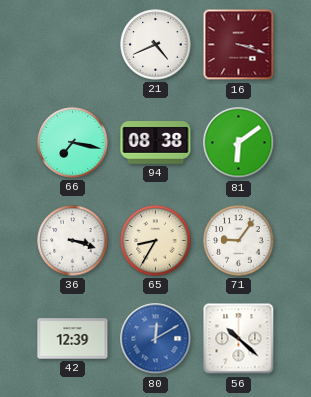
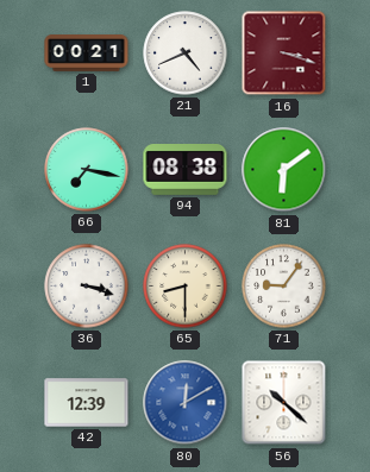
1: none -> 00:21 (87, 54)
65: 8:35 -> 8:30 (186, 287)
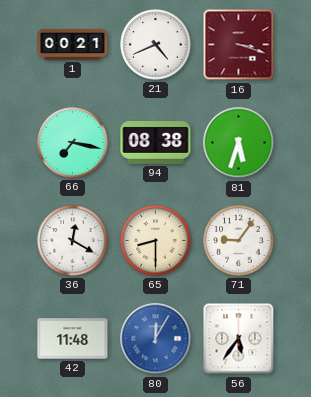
81: 6:09 -> 5:33 (239, 143)
36: 3:18 -> 12:20 (73, 241)
42: 12:39 -> 11:48 (73, 339)
80: 12:10 -> 12:05 (156, 339)
56: 10:22 -> 5:36 (239, 339)
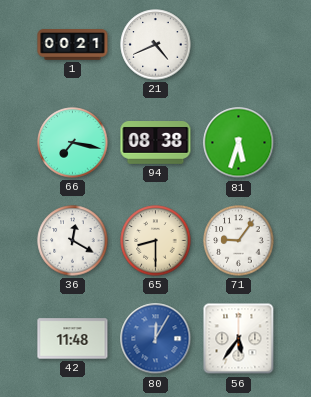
16: 3:18 -> none (239, 45)
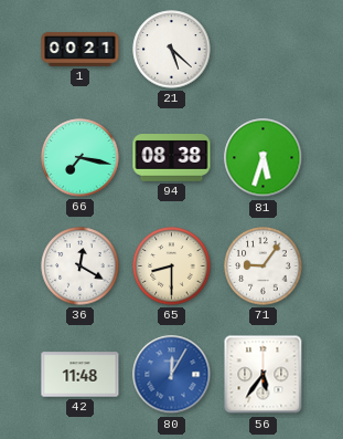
21: 4:41 -> 5:22 (172, 50)
